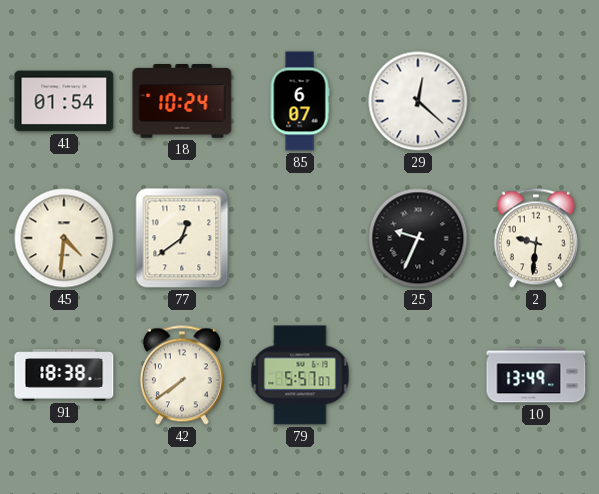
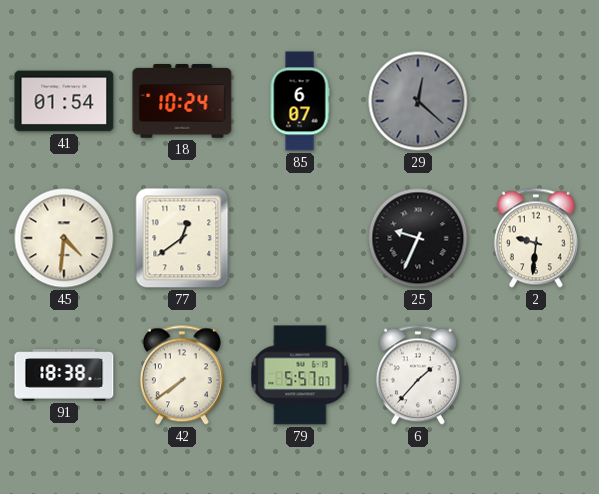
29 dial: white -> grey (418, 101)
6: none -> 1:37 (418, 375)
10: 13:49 -> none (536, 375)
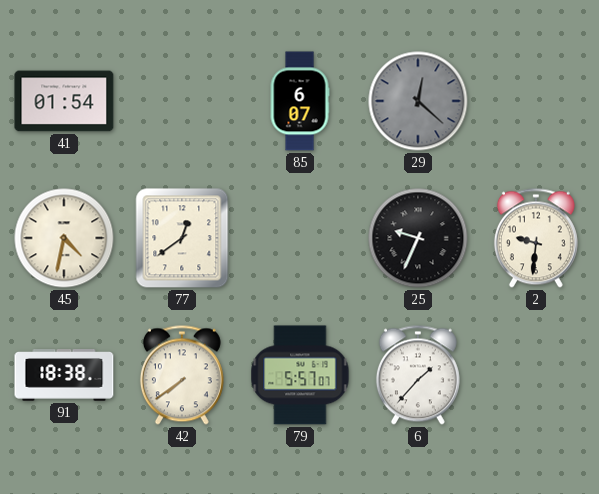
18: 10:24 -> none (182, 101)
45: 4:31 -> 4:32 (64, 238)
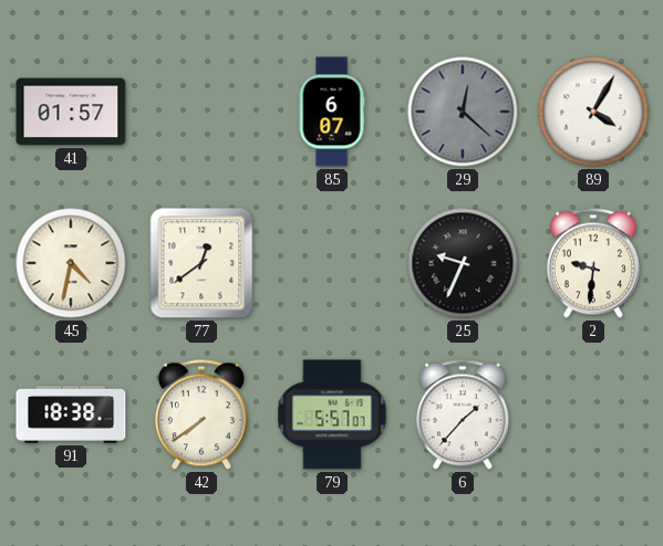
41: 01:54 -> 01:57 (71, 112)
89: none -> 4:05 (593, 112)
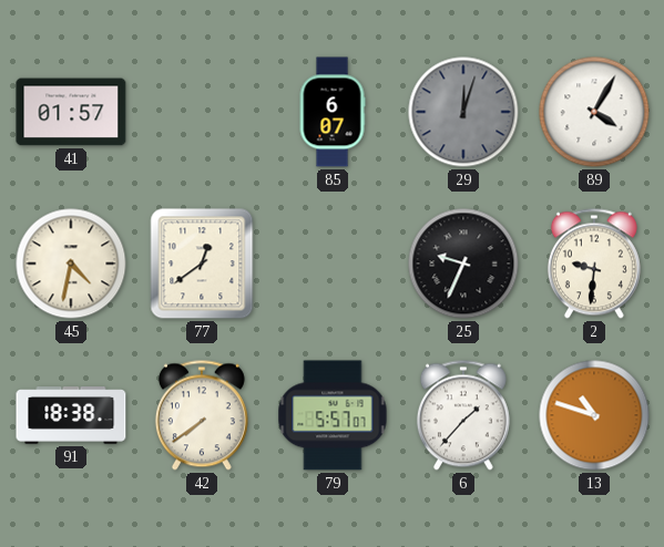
29: 12:22 -> 12:03 (463, 112)
13: none -> 10:48 (594, 415)
